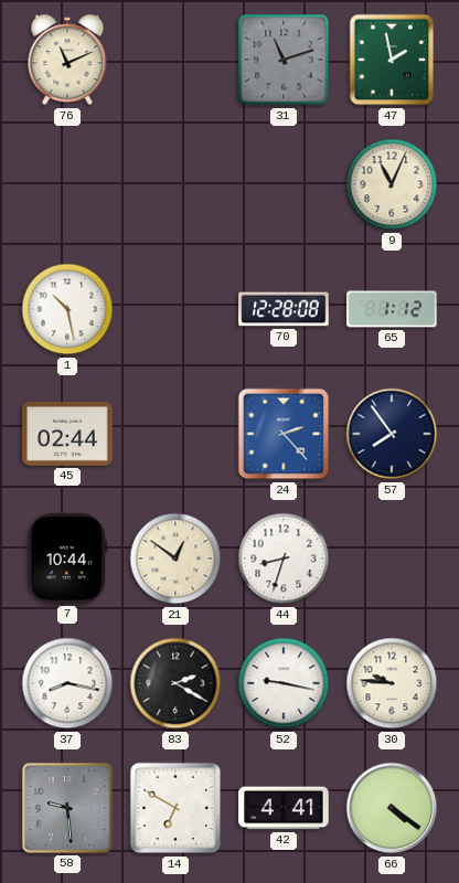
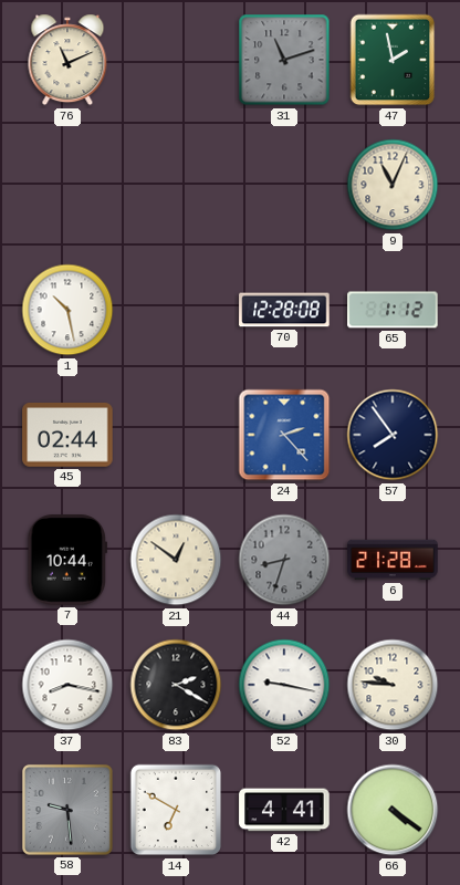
44 dial: white -> grey (284, 560)
6: none -> 21:28 (393, 560)
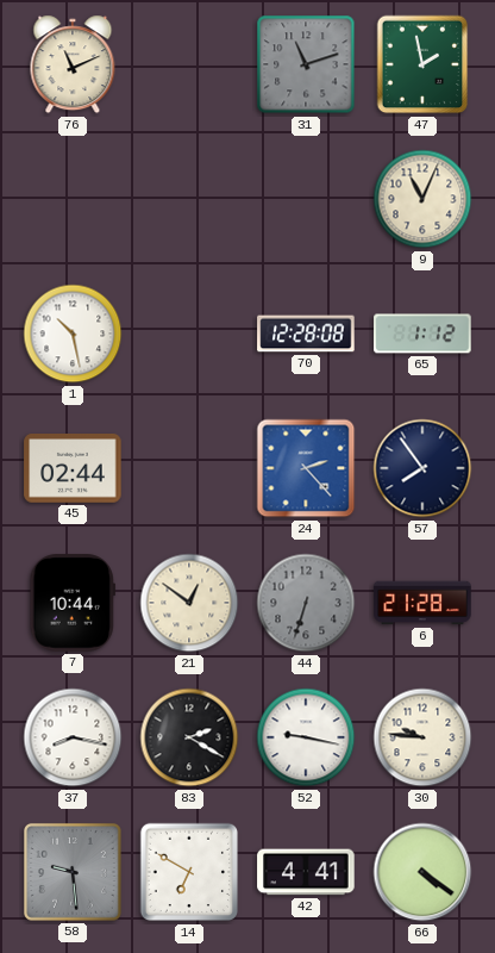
44: 8:33 -> 6:33 (306, 603)
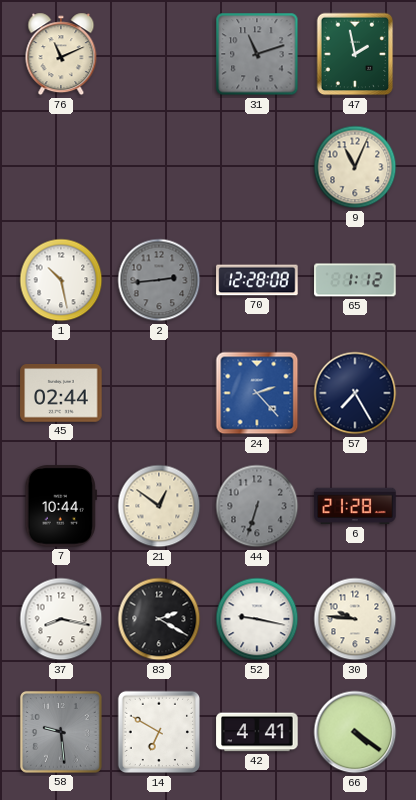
2: none -> 2:44 (159, 280)
57: 7:54 -> 7:25 (355, 393)
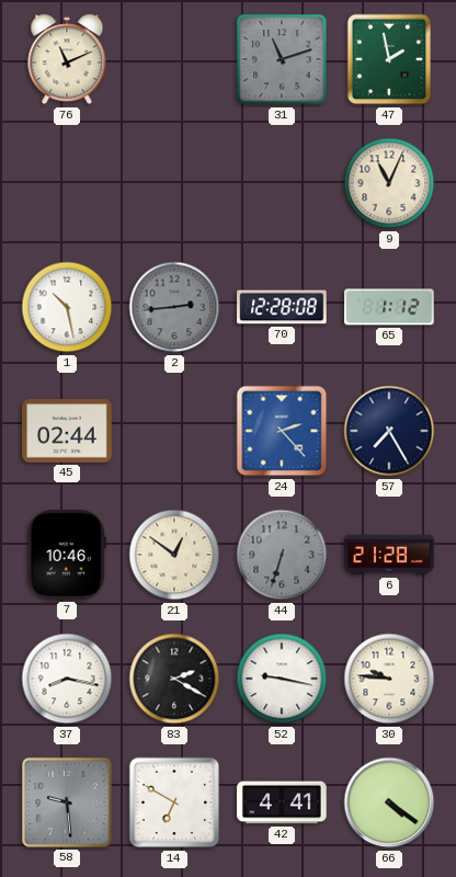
7: 10:44 -> 10:46 (67, 555)
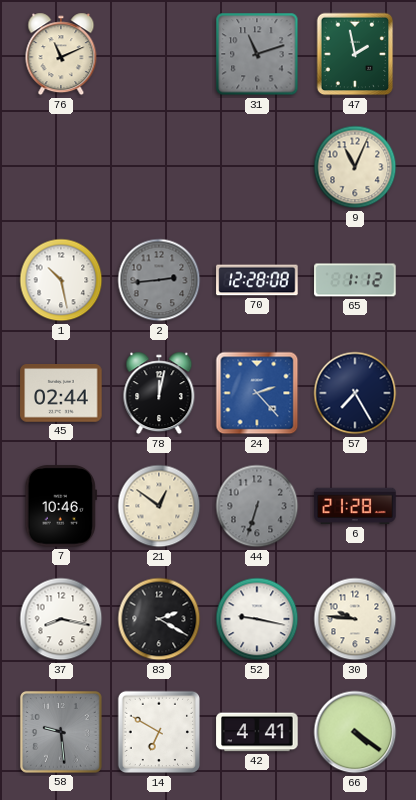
78: none -> 12:02 (159, 393)
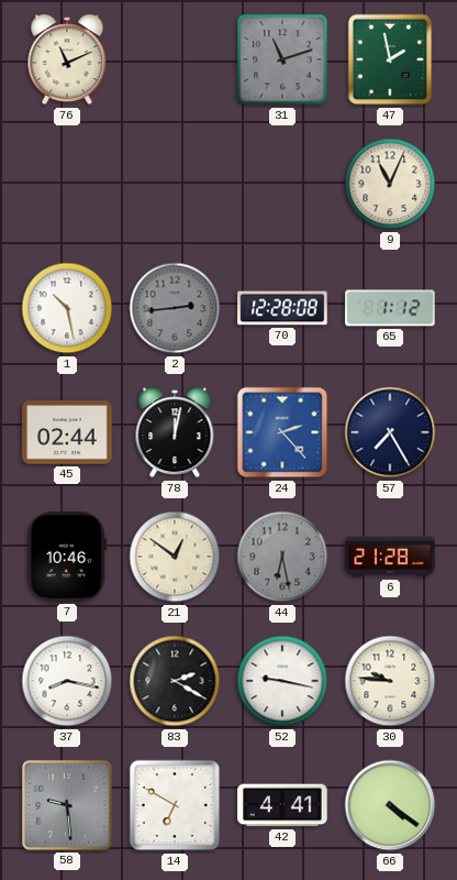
44: 6:33 -> 6:28 (282, 557)
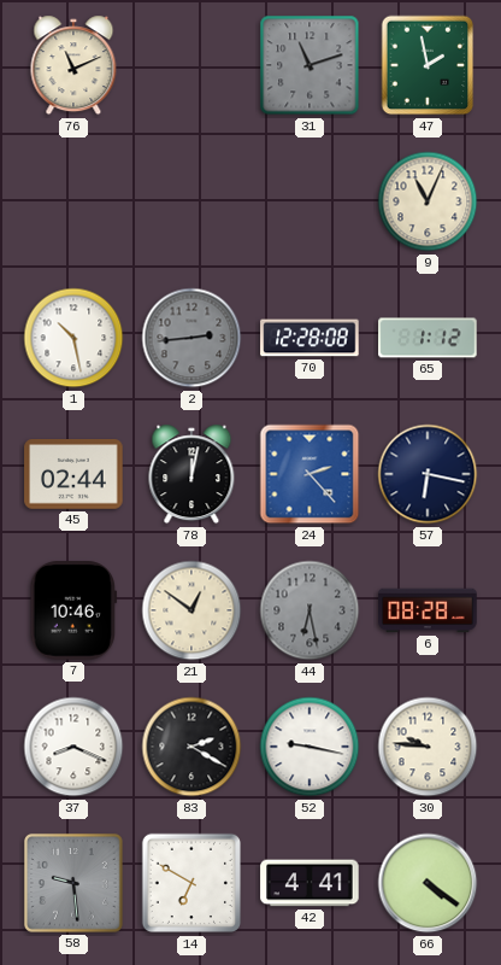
57: 7:25 -> 6:17 (428, 474)
6: 21:28 -> 08:28 (428, 610)
37: 8:17 -> 8:19 (73, 747)
